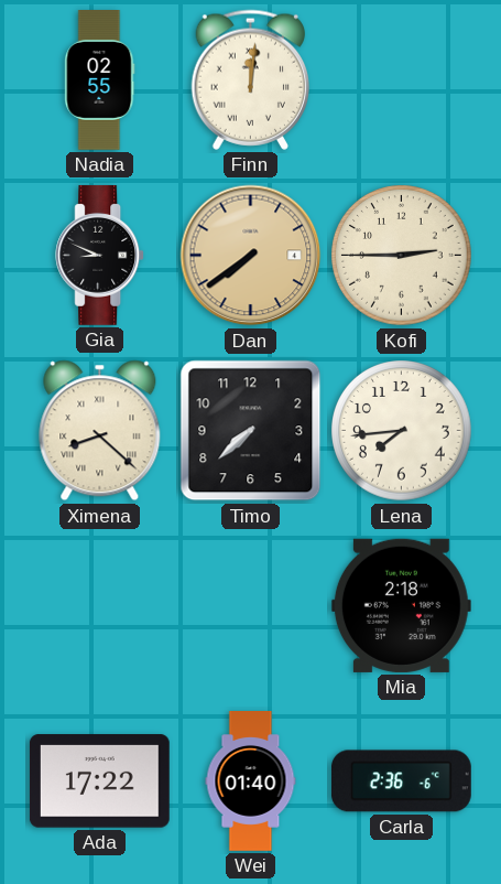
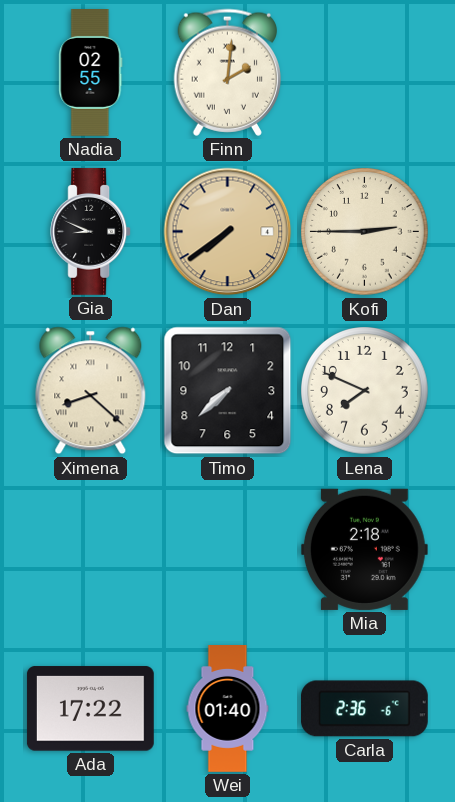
Finn: 12:01 -> 2:01 (227, 72)
Lena: 7:44 -> 7:49 (365, 391)
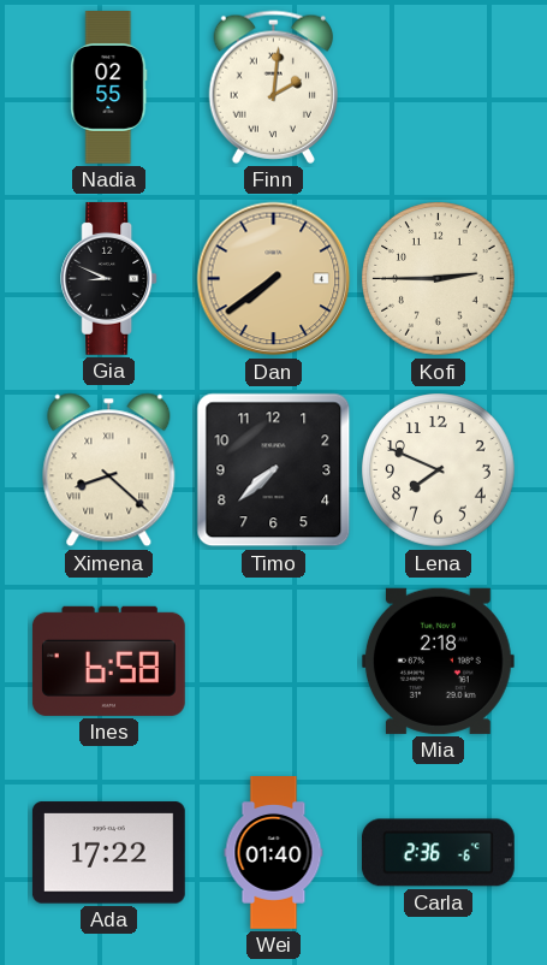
Ines: none -> 6:58 (108, 661)
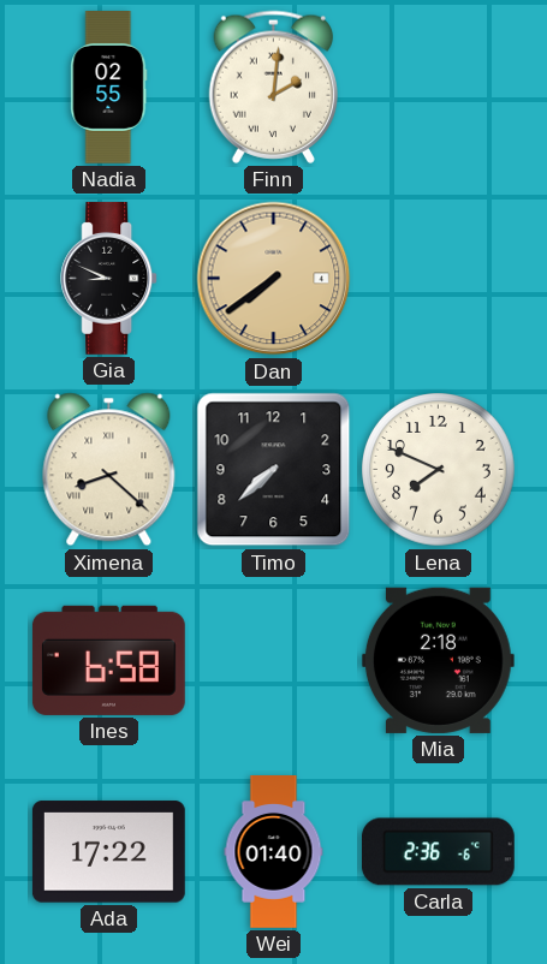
Kofi: 2:45 -> none (439, 279)
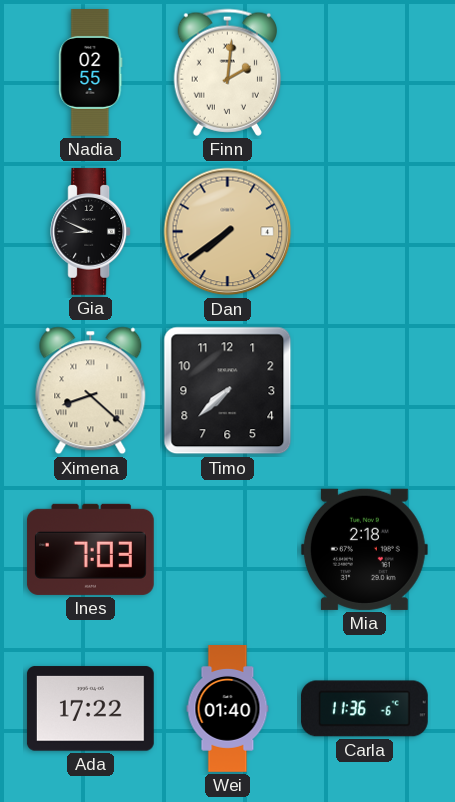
Lena: 7:49 -> none (439, 470)
Ines: 6:58 -> 7:03 (90, 549)
Carla: 2:36 -> 11:36 (364, 709)
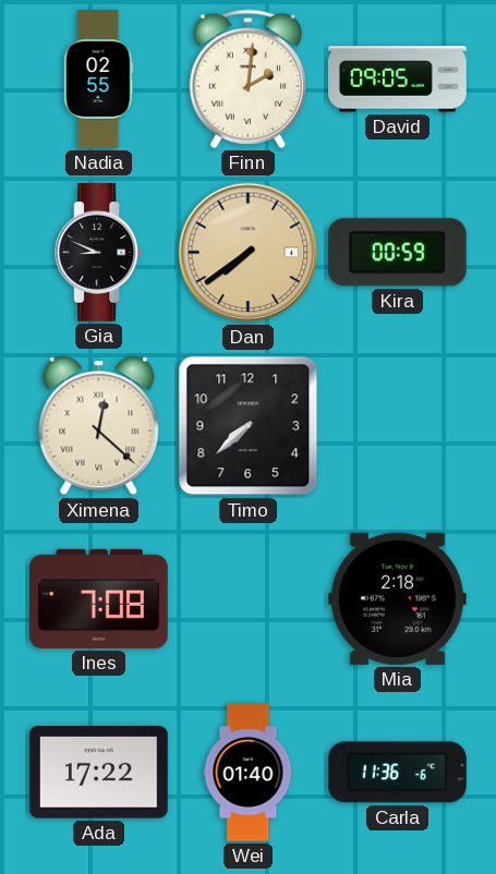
David: none -> 09:05 (398, 80)
Kira: none -> 00:59 (397, 253)
Ximena: 8:22 -> 12:22 (99, 426)
Ines: 7:03 -> 7:08 (98, 598)
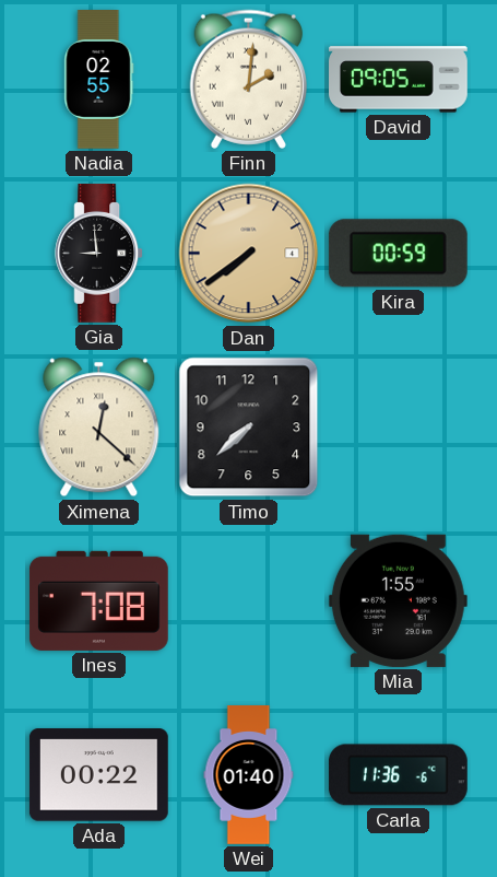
Gia: 8:49 -> 8:59 (99, 253)
Mia: 2:18 -> 1:55 (398, 600)
Ada: 17:22 -> 00:22 (98, 775)
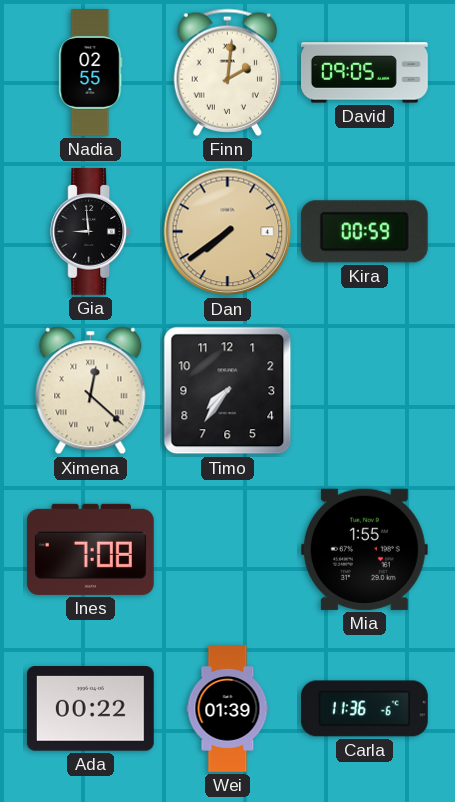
Timo: 7:38 -> 7:36 (228, 391)
Wei: 01:40 -> 01:39 (228, 709)
